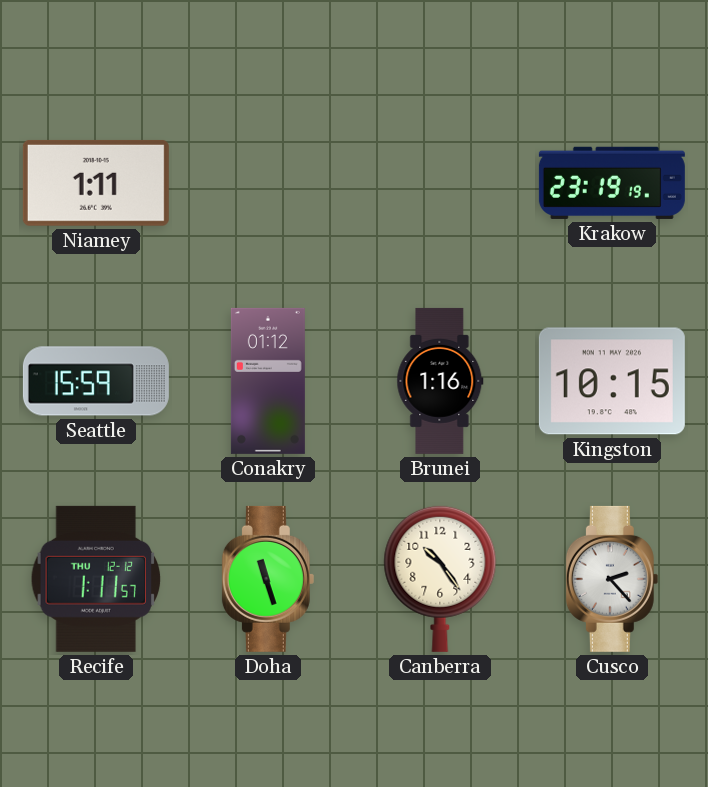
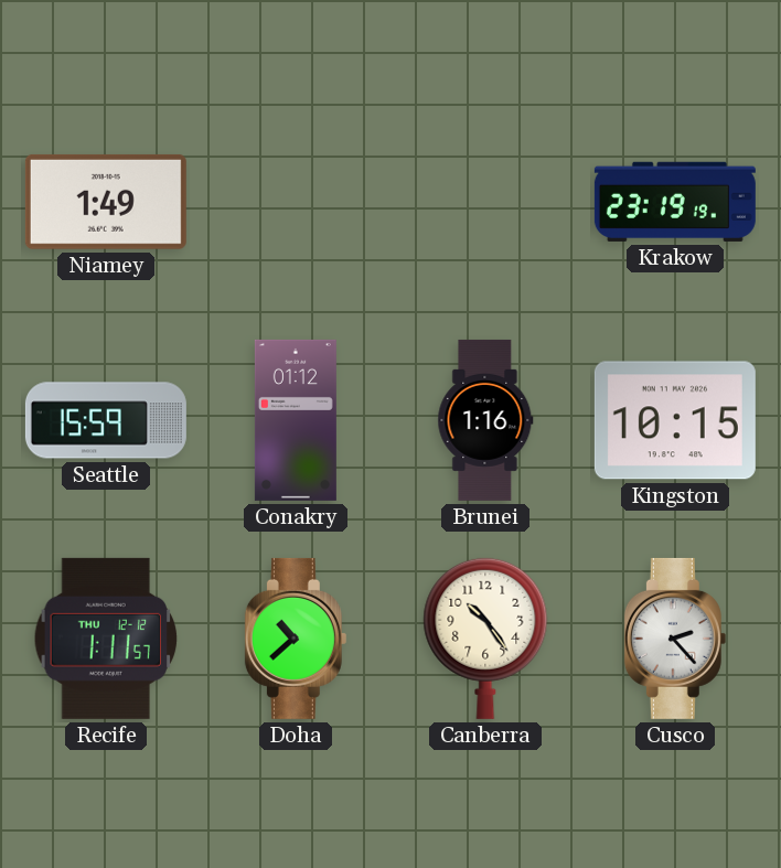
Niamey: 1:11 -> 1:49 (106, 202)
Doha: 11:27 -> 10:38 (296, 639)
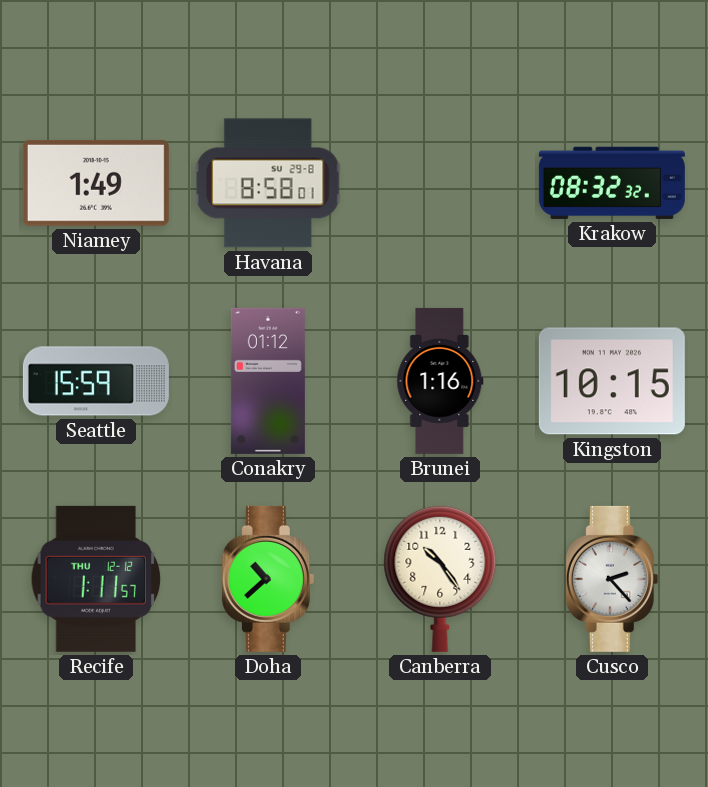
Havana: none -> 8:58 (268, 183)
Krakow: 23:19 -> 08:32 (612, 183)
